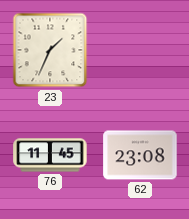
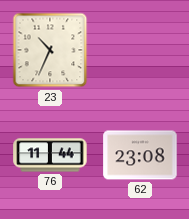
23: 1:34 -> 10:34 (50, 50)
76: 11:45 -> 11:44 (50, 155)
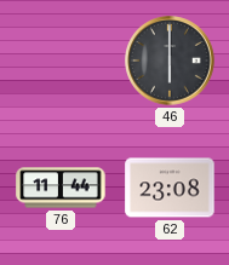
23: 10:34 -> none (50, 50)
46: none -> 6:00 (171, 62)
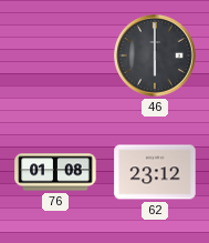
76: 11:44 -> 01:08 (55, 172)
62: 23:08 -> 23:12 (155, 172)
